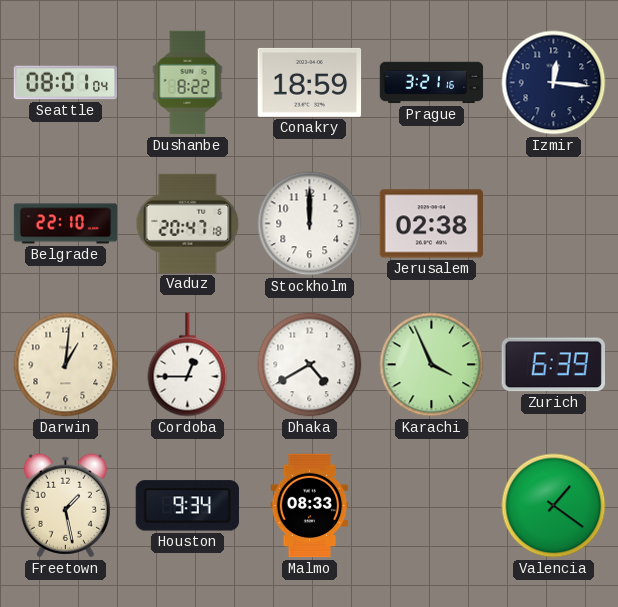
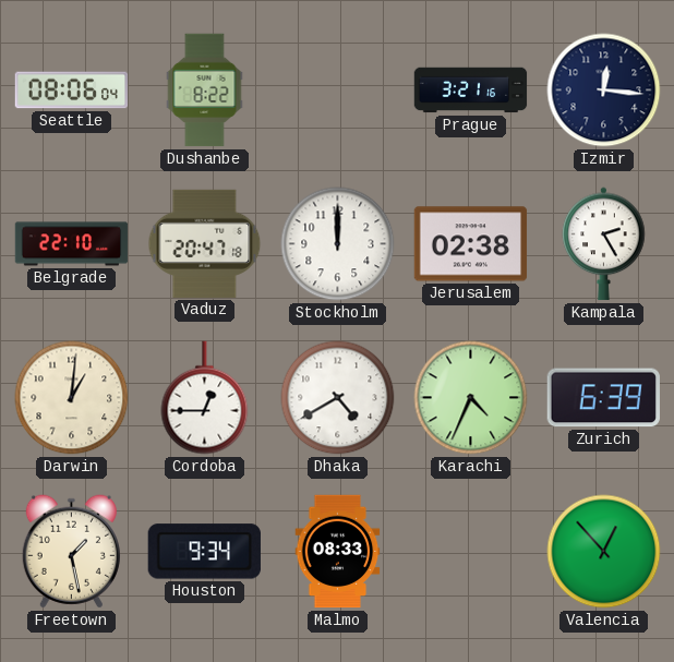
Seattle: 08:01 -> 08:06 (72, 91)
Conakry: 18:59 -> none (310, 82)
Kampala: none -> 2:25 (604, 244)
Karachi: 3:56 -> 4:34 (471, 398)
Valencia: 1:21 -> 12:53 (604, 552)
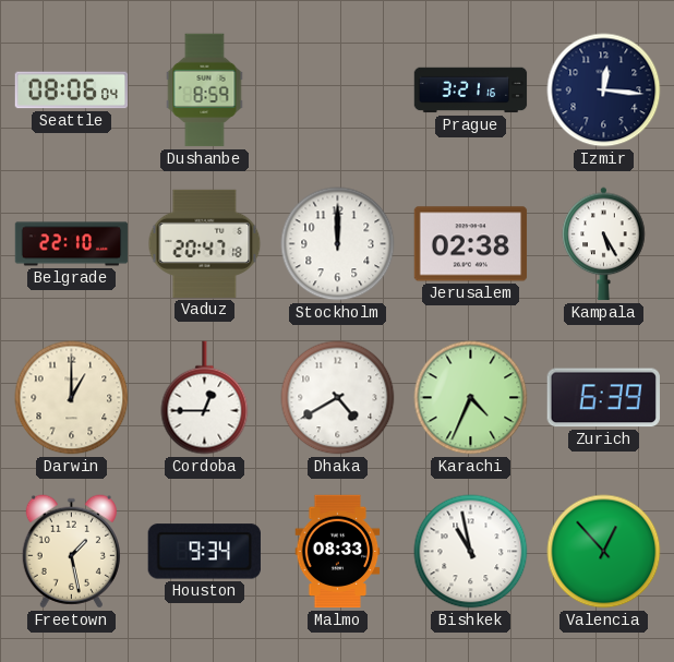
Dushanbe: 8:22 -> 8:59 (205, 91)
Kampala: 2:25 -> 5:25 (604, 244)
Darwin: 1:01 -> 1:00 (72, 398)
Bishkek: none -> 10:58 (471, 552)
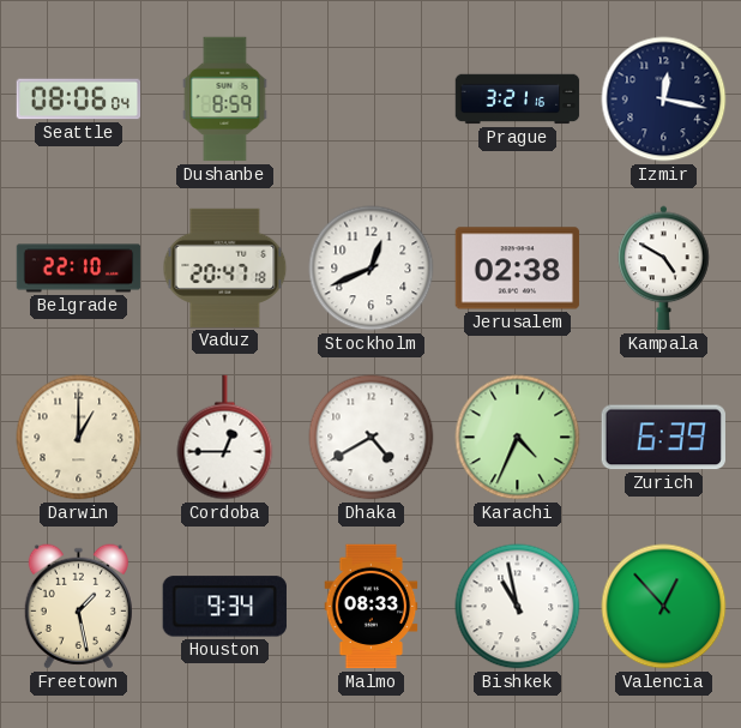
Izmir: 12:16 -> 12:17 (664, 100)
Stockholm: 12:00 -> 12:41 (372, 269)
Kampala: 5:25 -> 4:50 (664, 269)
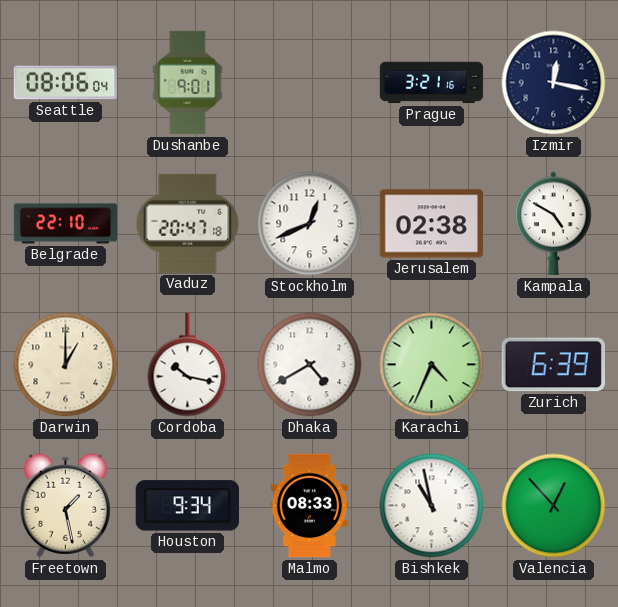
Dushanbe: 8:59 -> 9:01 (188, 83)
Cordoba: 12:45 -> 10:17 (188, 365)
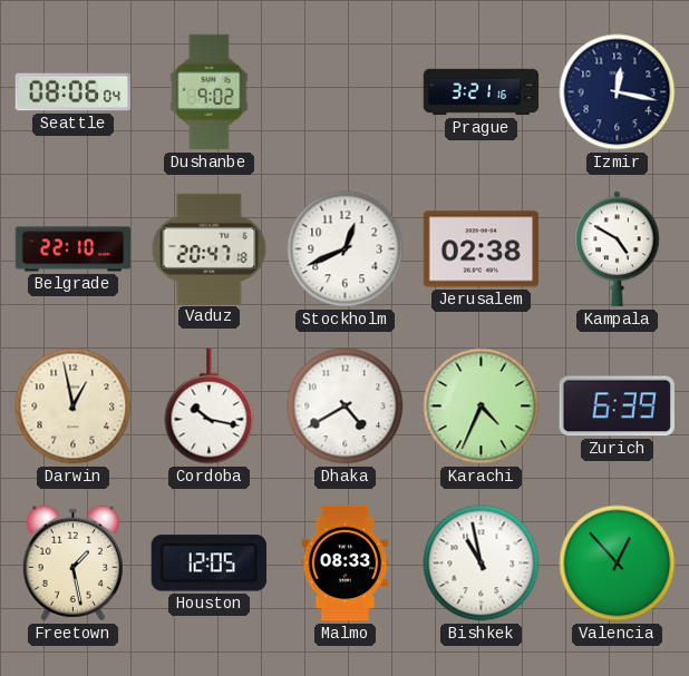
Dushanbe: 9:01 -> 9:02 (210, 92)
Darwin: 1:00 -> 12:58 (74, 406)
Houston: 9:34 -> 12:05 (208, 564)
